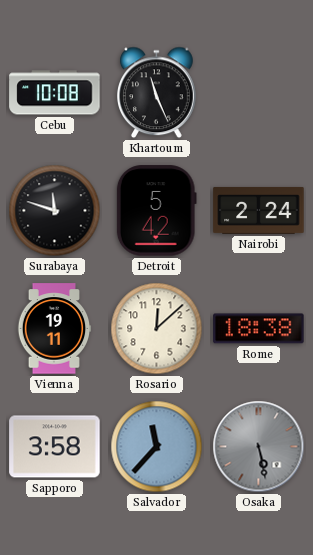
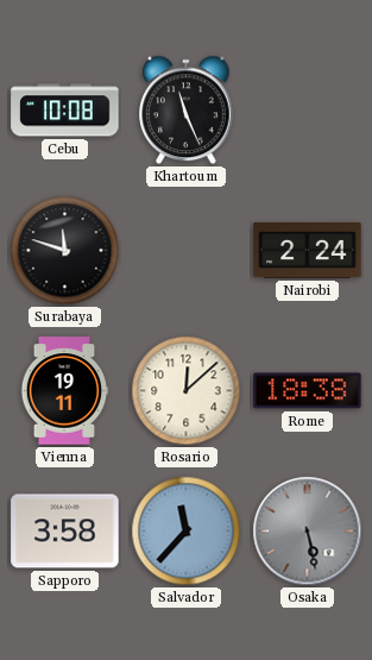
Detroit: 5:42 -> none (156, 211)
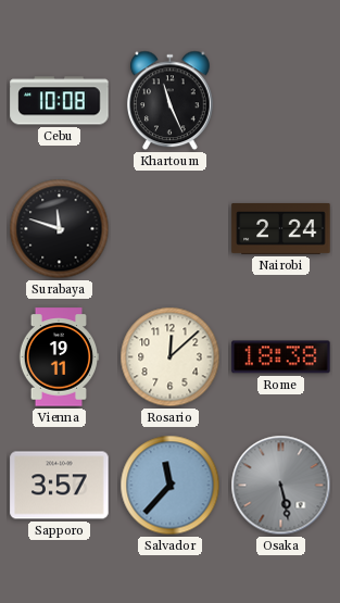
Sapporo: 3:58 -> 3:57 (60, 486)
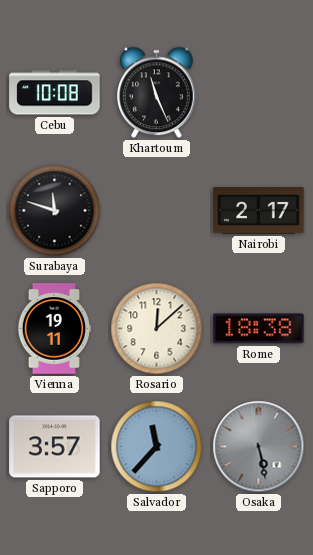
Nairobi: 2:24 -> 2:17 (259, 210)
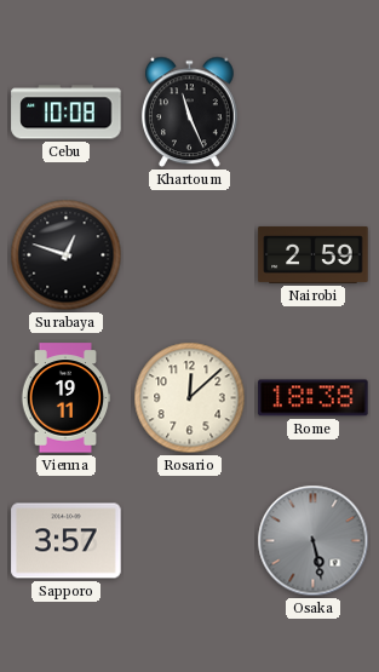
Surabaya: 11:48 -> 12:48 (67, 255)
Nairobi: 2:17 -> 2:59 (314, 254)
Salvador: 11:37 -> none (157, 447)
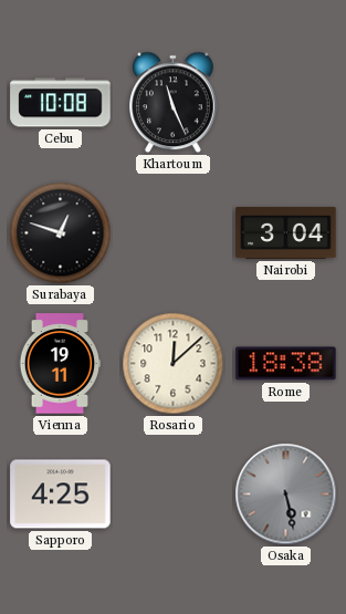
Nairobi: 2:59 -> 3:04 (286, 232)
Sapporo: 3:57 -> 4:25 (61, 495)
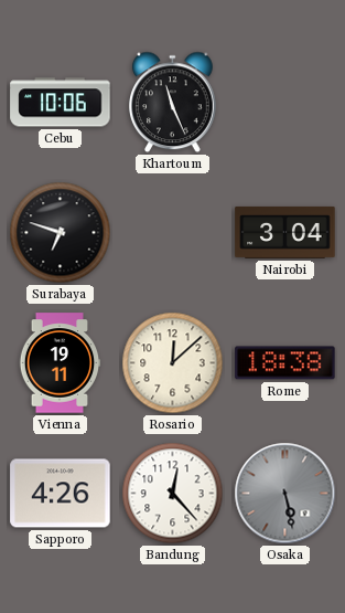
Cebu: 10:08 -> 10:06 (61, 103)
Surabaya: 12:48 -> 6:48 (61, 233)
Sapporo: 4:25 -> 4:26 (61, 494)
Bandung: none -> 12:23 (173, 494)
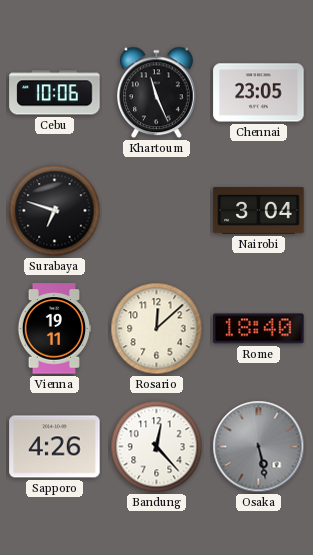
Chennai: none -> 23:05 (259, 93)
Rome: 18:38 -> 18:40 (259, 329)
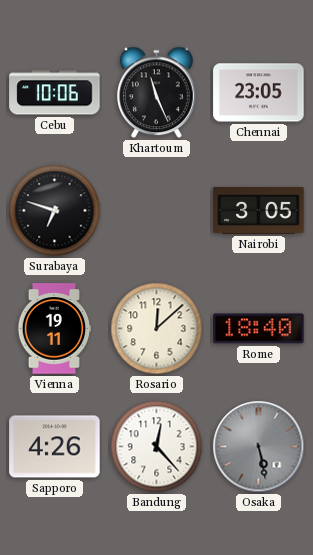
Nairobi: 3:04 -> 3:05 (259, 210)
